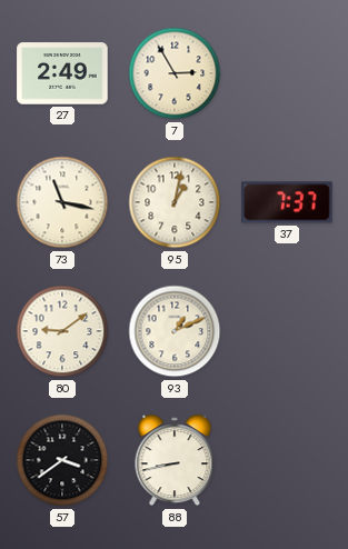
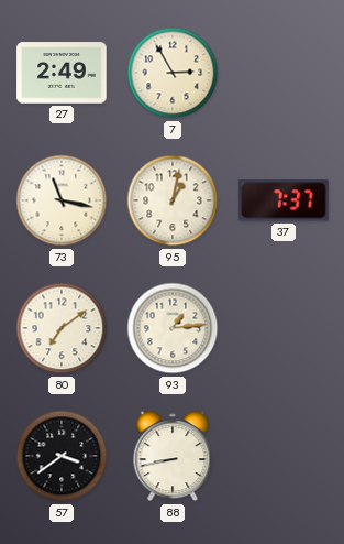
80: 9:09 -> 7:09 (62, 328)
93: 1:11 -> 1:14 (173, 328)
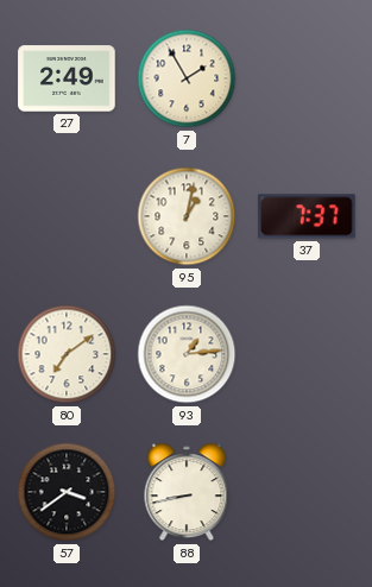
7: 2:55 -> 1:55 (187, 78)
73: 11:17 -> none (62, 200)
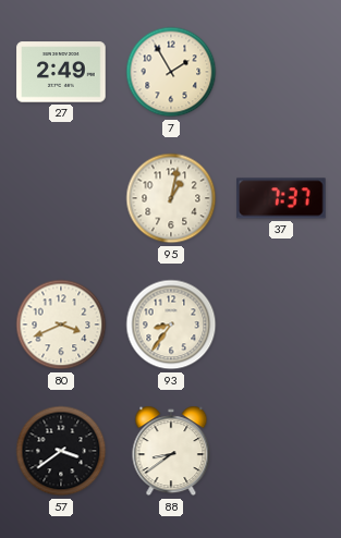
80: 7:09 -> 3:41 (61, 325)
93: 1:14 -> 8:36 (171, 325)
88: 8:43 -> 8:39 (171, 451)
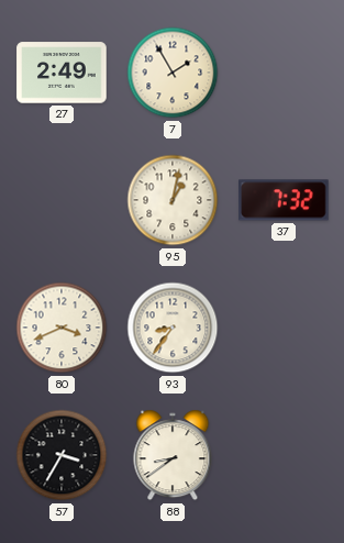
37: 7:37 -> 7:32 (284, 200)
57: 3:39 -> 3:35 (62, 455)
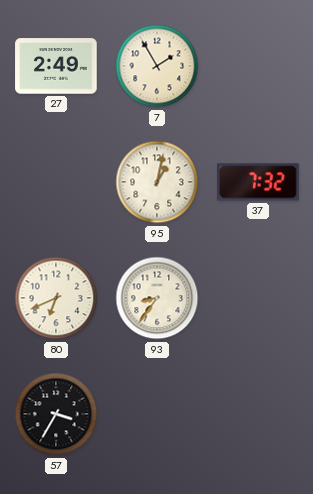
80: 3:41 -> 6:41 (56, 298)
88: 8:39 -> none (173, 455)
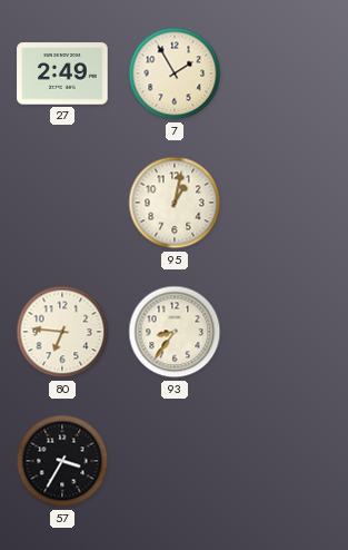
37: 7:32 -> none (258, 182)
80: 6:41 -> 6:46 (62, 332)
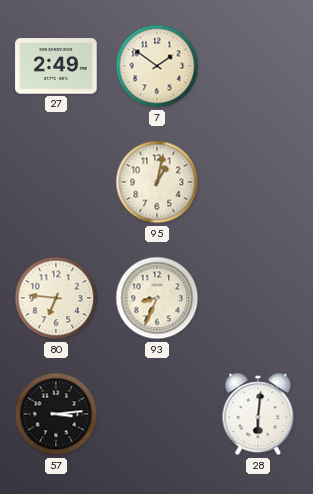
7: 1:55 -> 1:51 (157, 66)
93: 8:36 -> 8:34 (157, 298)
57: 3:35 -> 3:14 (56, 414)
28: none -> 6:01 (258, 414)
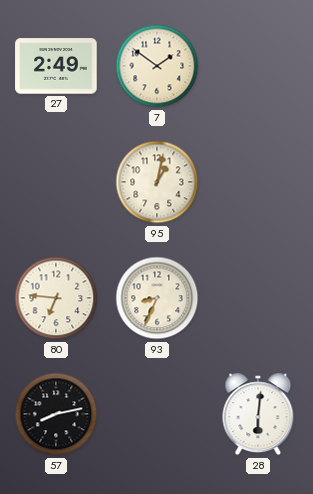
57: 3:14 -> 8:13 (56, 414)
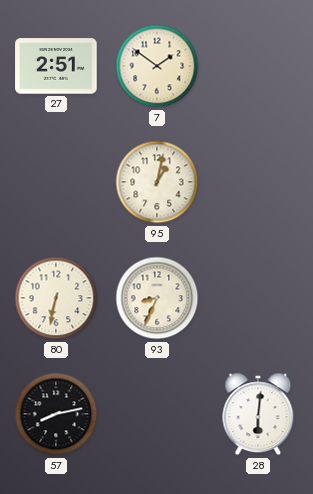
27: 2:49 -> 2:51 (56, 66)
80: 6:46 -> 6:32 (56, 298)
